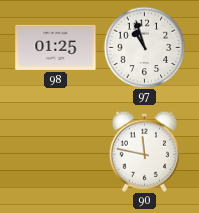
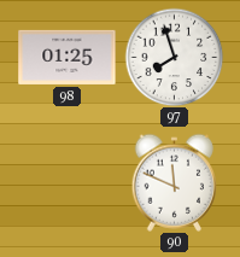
97: 10:57 -> 7:57 (174, 57)
90: 11:47 -> 11:49 (174, 182)
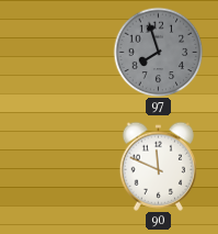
98: 01:25 -> none (68, 57)
97 dial: white -> grey (158, 52)
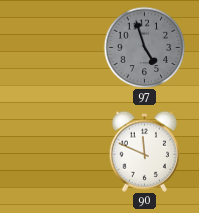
97: 7:57 -> 4:57 (144, 47)
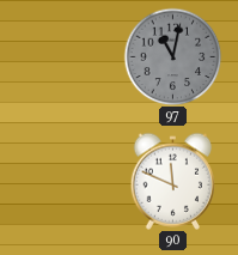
97: 4:57 -> 11:02 (172, 56)
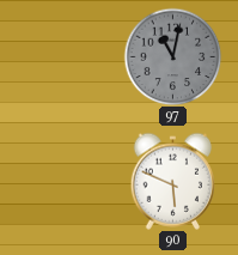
90: 11:49 -> 5:49 (172, 181)
